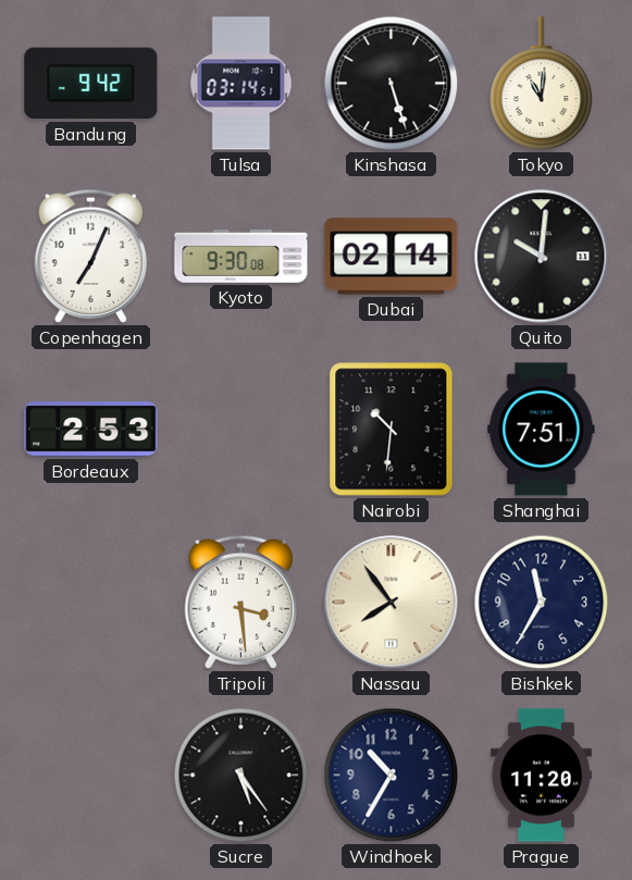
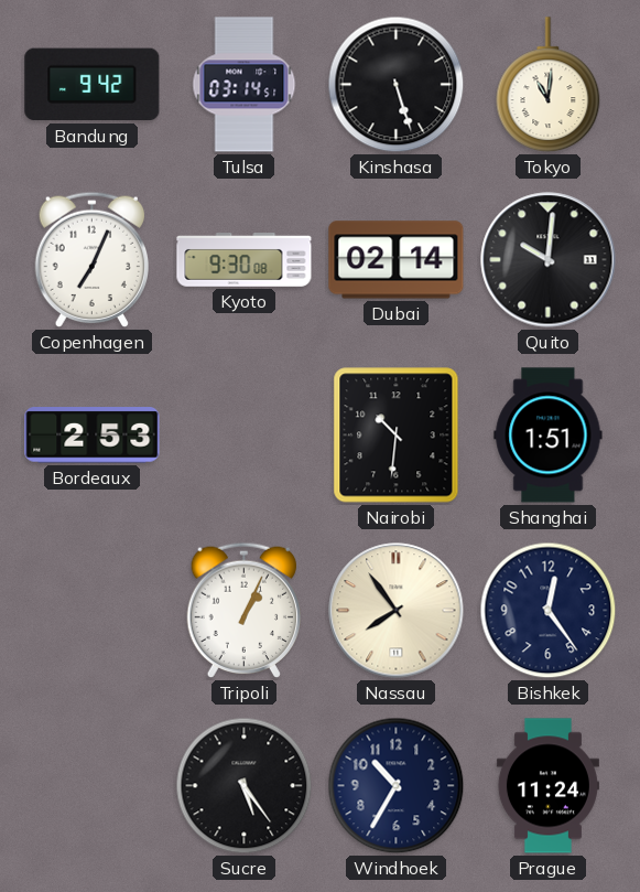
Shanghai: 7:51 -> 1:51 (549, 436)
Tripoli: 3:29 -> 1:04 (245, 611)
Bishkek: 11:35 -> 12:24 (549, 611)
Prague: 11:20 -> 11:24 (547, 786)
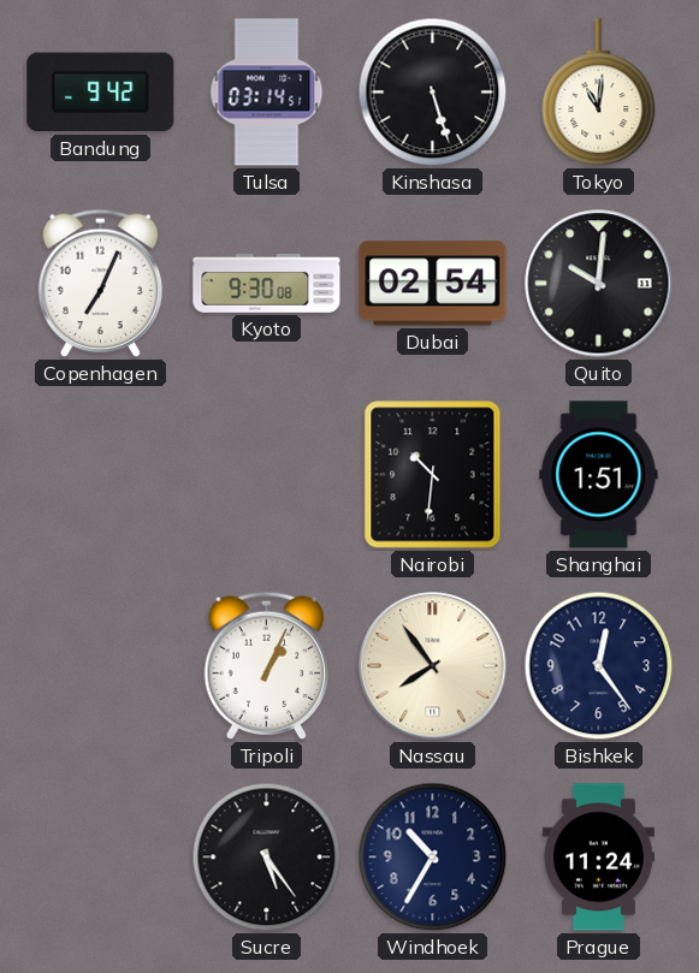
Dubai: 02:14 -> 02:54 (433, 284)
Bordeaux: 2:53 -> none (93, 436)
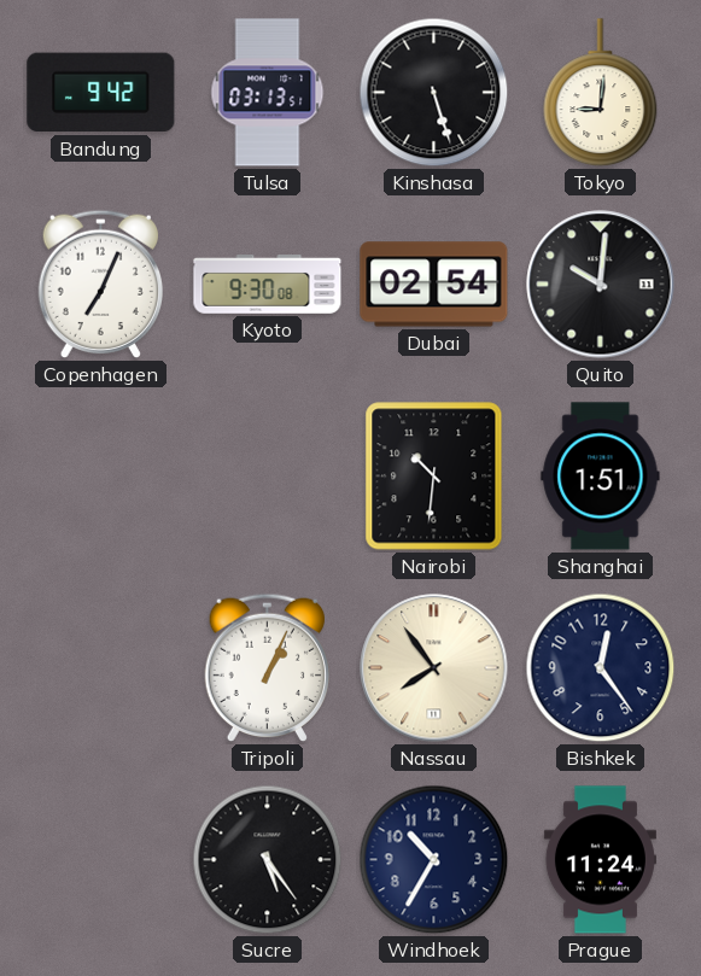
Tulsa: 03:14 -> 03:13 (268, 93)
Tokyo: 11:01 -> 9:01 (601, 93)
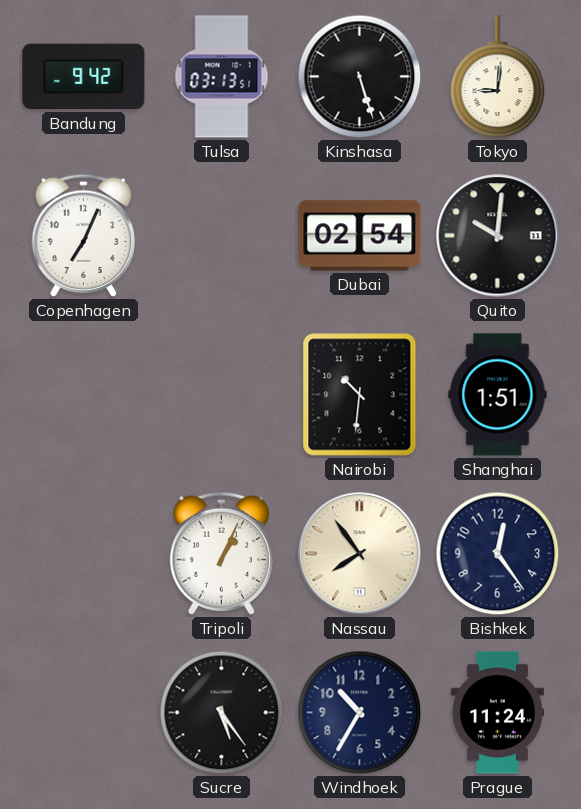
Kyoto: 9:30 -> none (268, 285)
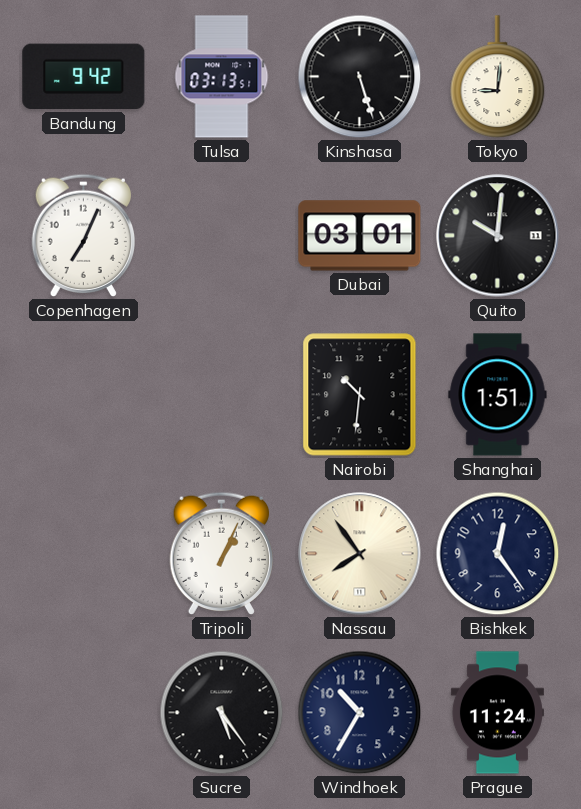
Dubai: 02:54 -> 03:01 (360, 236)
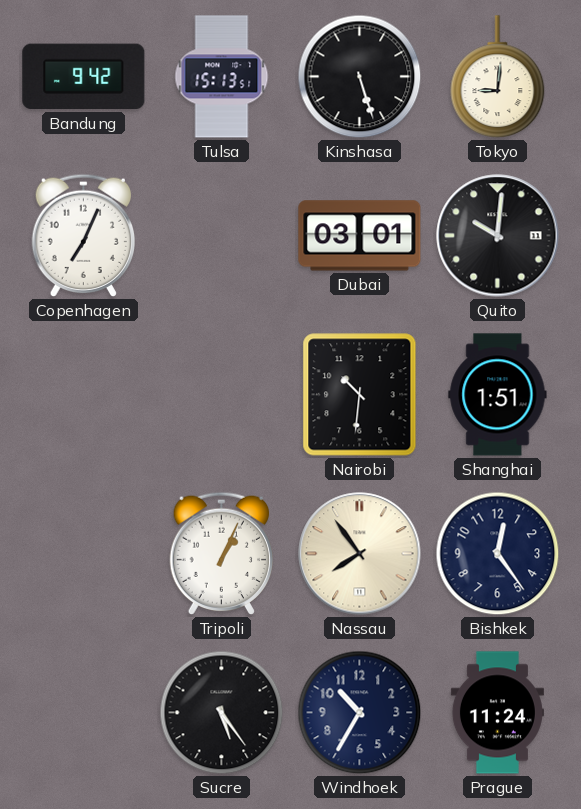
Tulsa: 03:13 -> 15:13 (222, 77)
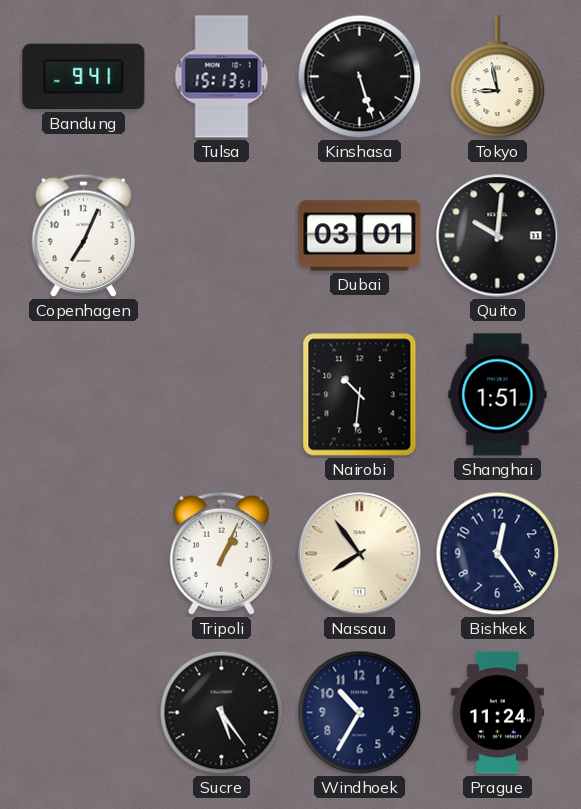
Bandung: 9:42 -> 9:41 (84, 77)
Tokyo: 9:01 -> 8:58 (498, 77)
